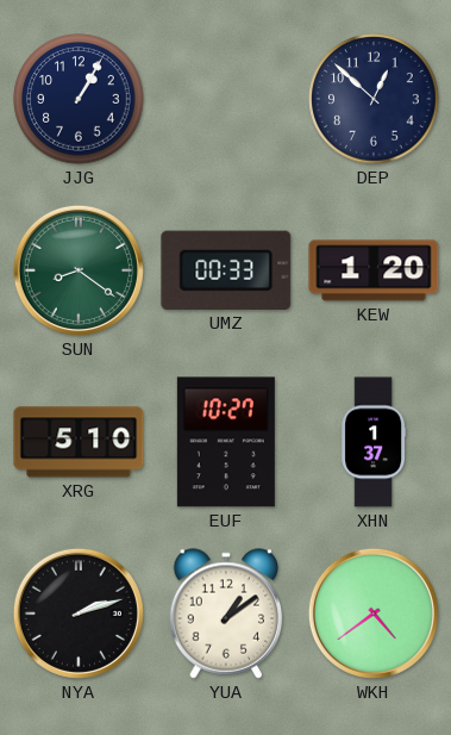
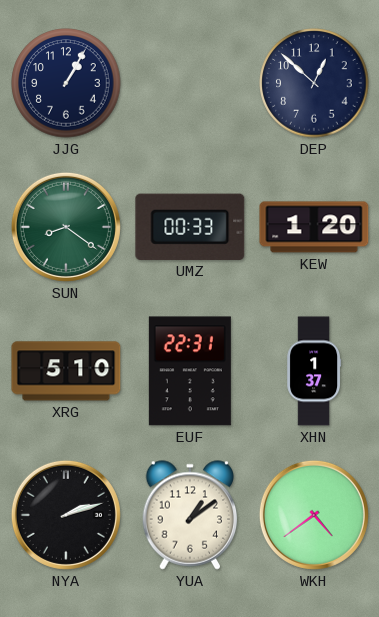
EUF: 10:27 -> 22:31 (190, 371)
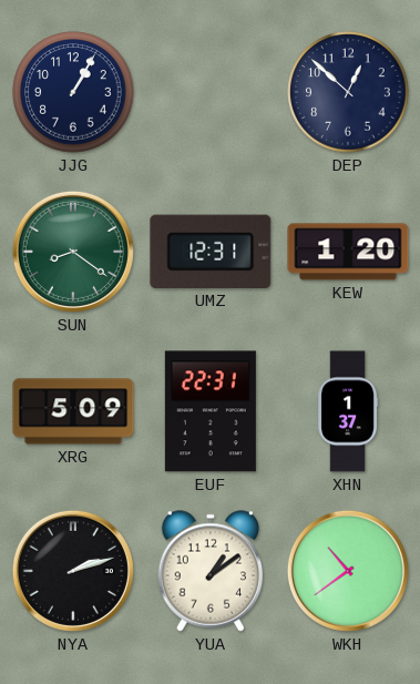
UMZ: 00:33 -> 12:31 (211, 252)
XRG: 5:10 -> 5:09 (73, 411)
WKH: 4:39 -> 10:39 (348, 571)
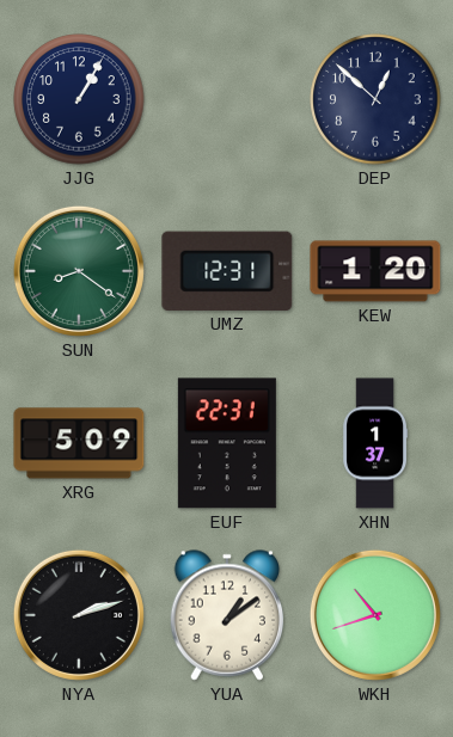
WKH: 10:39 -> 10:42 (375, 615)
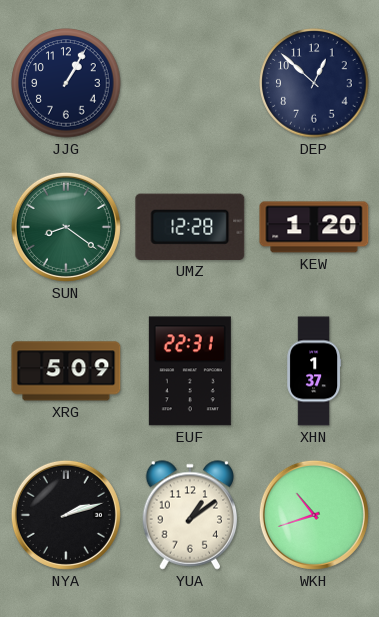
UMZ: 12:31 -> 12:28 (190, 227)
